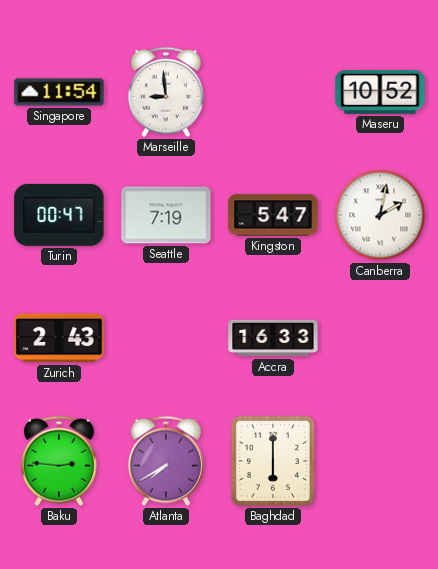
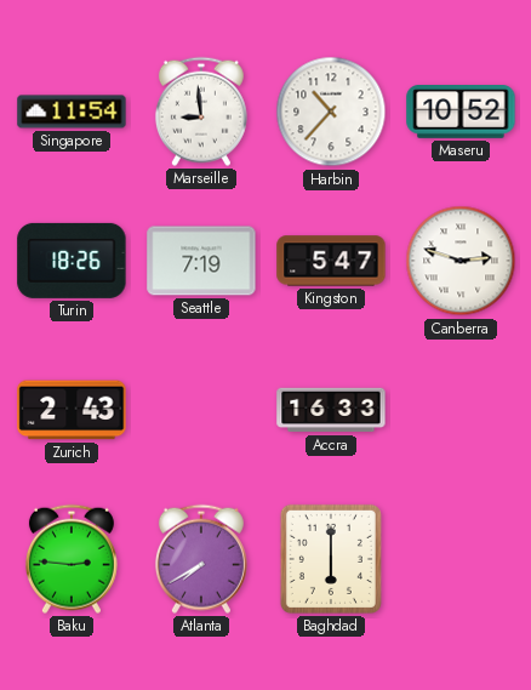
Harbin: none -> 10:37 (331, 112)
Turin: 00:47 -> 18:26 (72, 261)
Canberra: 2:02 -> 2:48 (461, 261)
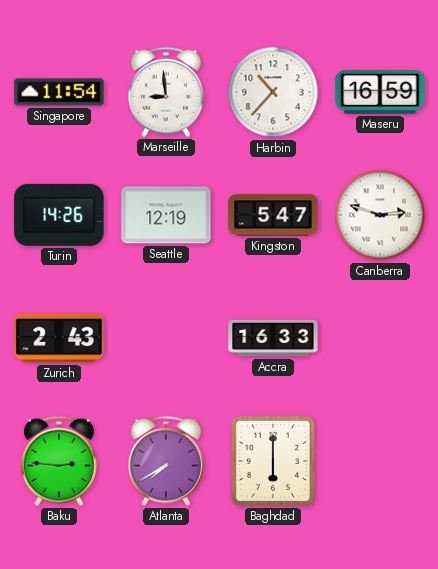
Maseru: 10:52 -> 16:59 (380, 92)
Turin: 18:26 -> 14:26 (59, 215)
Seattle: 7:19 -> 12:19 (166, 215)
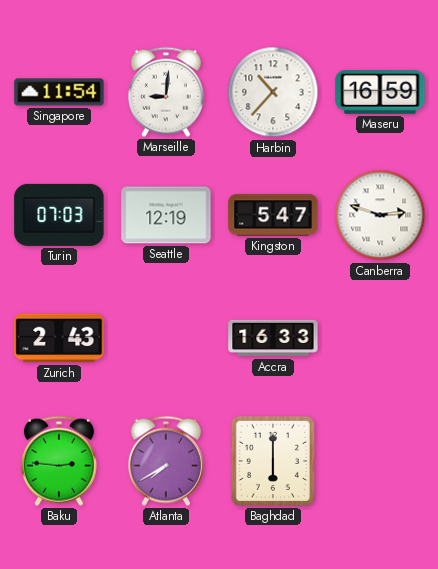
Marseille: 8:59 -> 9:01 (166, 92)
Turin: 14:26 -> 07:03 (59, 215)
